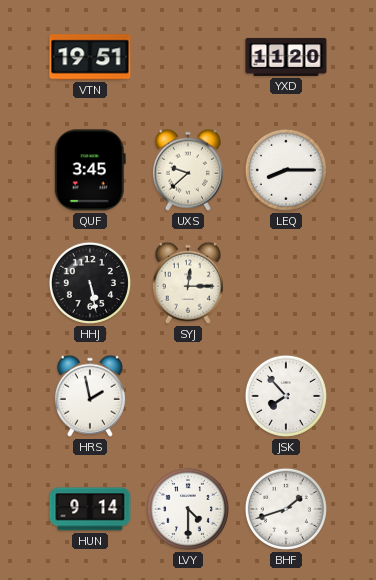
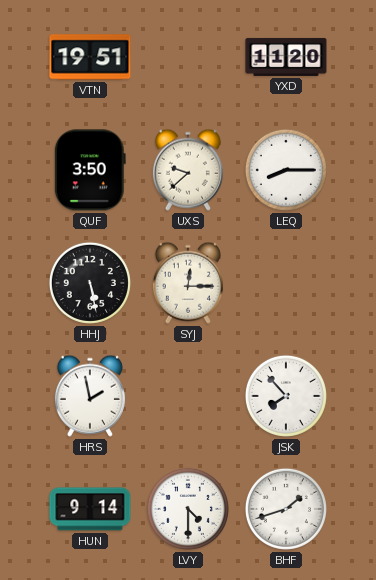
QUF: 3:45 -> 3:50 (90, 170)
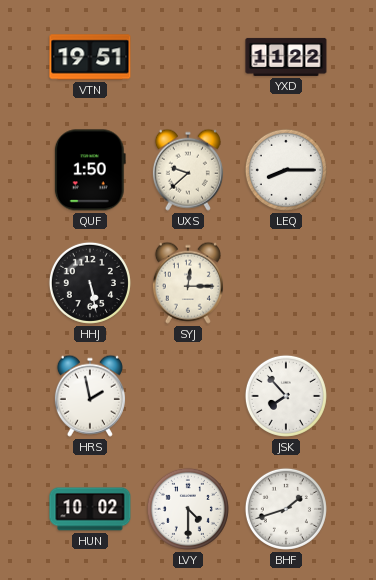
YXD: 11:20 -> 11:22 (286, 57)
QUF: 3:50 -> 1:50 (90, 170)
HUN: 9:14 -> 10:02 (90, 509)
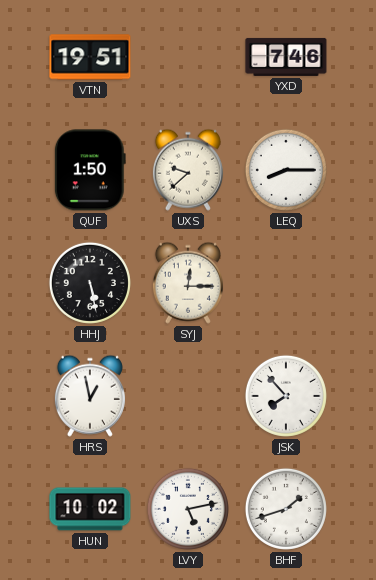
YXD: 11:22 -> 7:46 (286, 57)
HRS: 1:58 -> 12:58 (90, 396)
LVY: 4:30 -> 5:13 (188, 509)
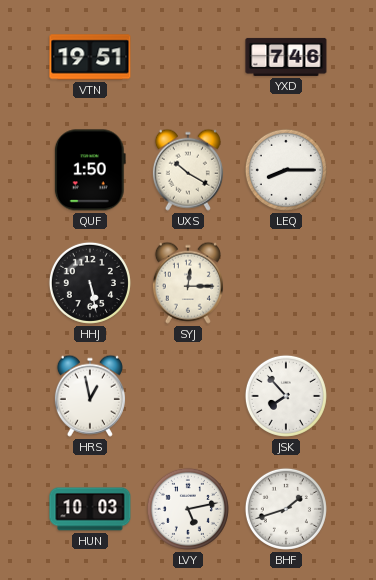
UXS: 9:38 -> 10:20 (188, 170)
HUN: 10:02 -> 10:03 (90, 509)
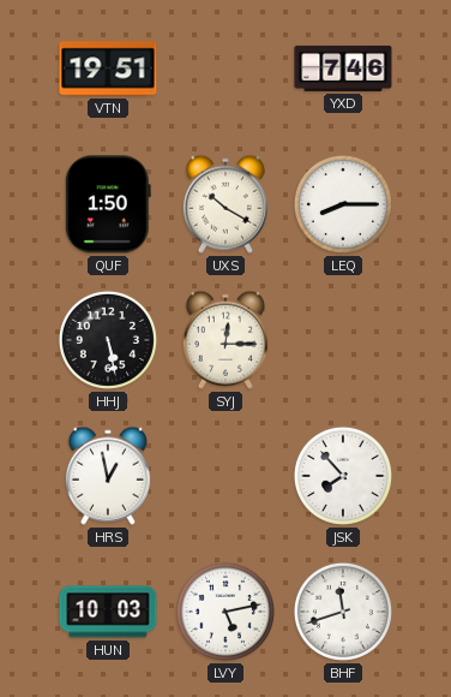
BHF: 1:42 -> 11:42 (343, 612)
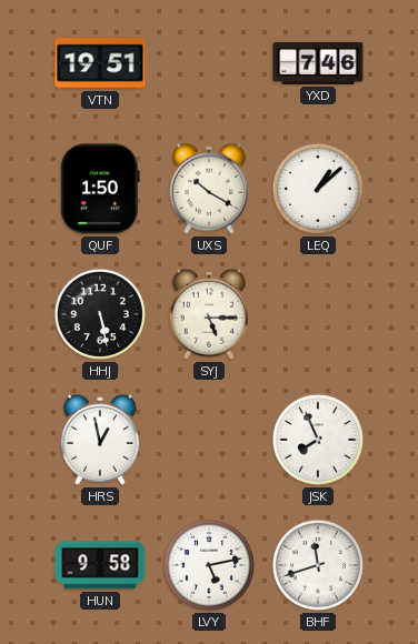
LEQ: 8:15 -> 1:08 (318, 189)
SYJ: 12:15 -> 5:15 (209, 314)
JSK: 7:53 -> 7:56 (318, 440)
HUN: 10:03 -> 9:58 (100, 565)
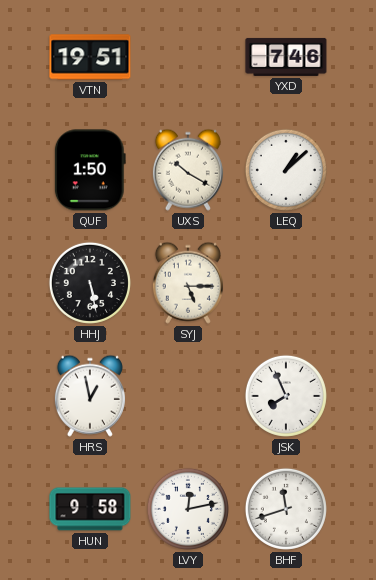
LVY: 5:13 -> 12:13 (188, 509)
